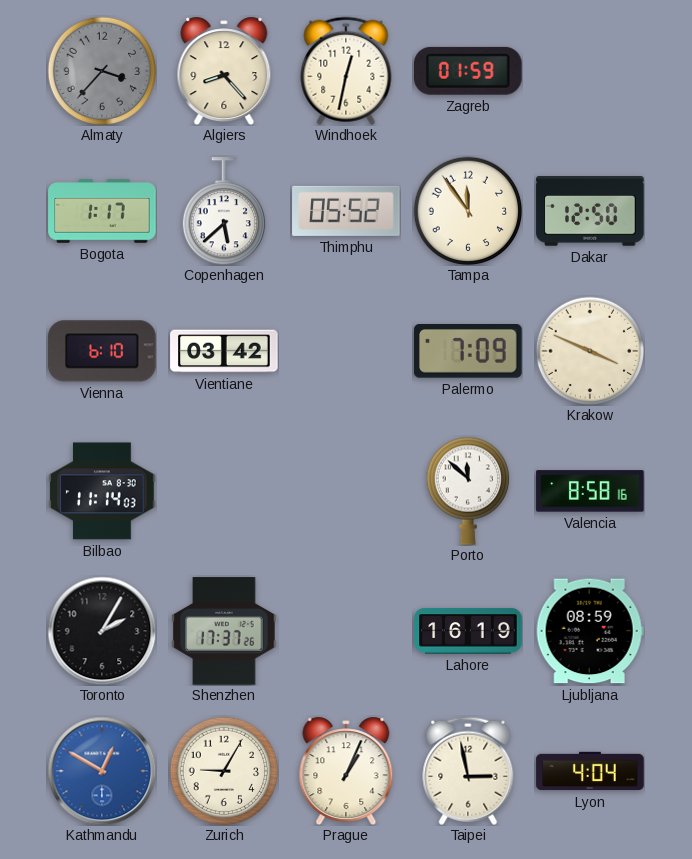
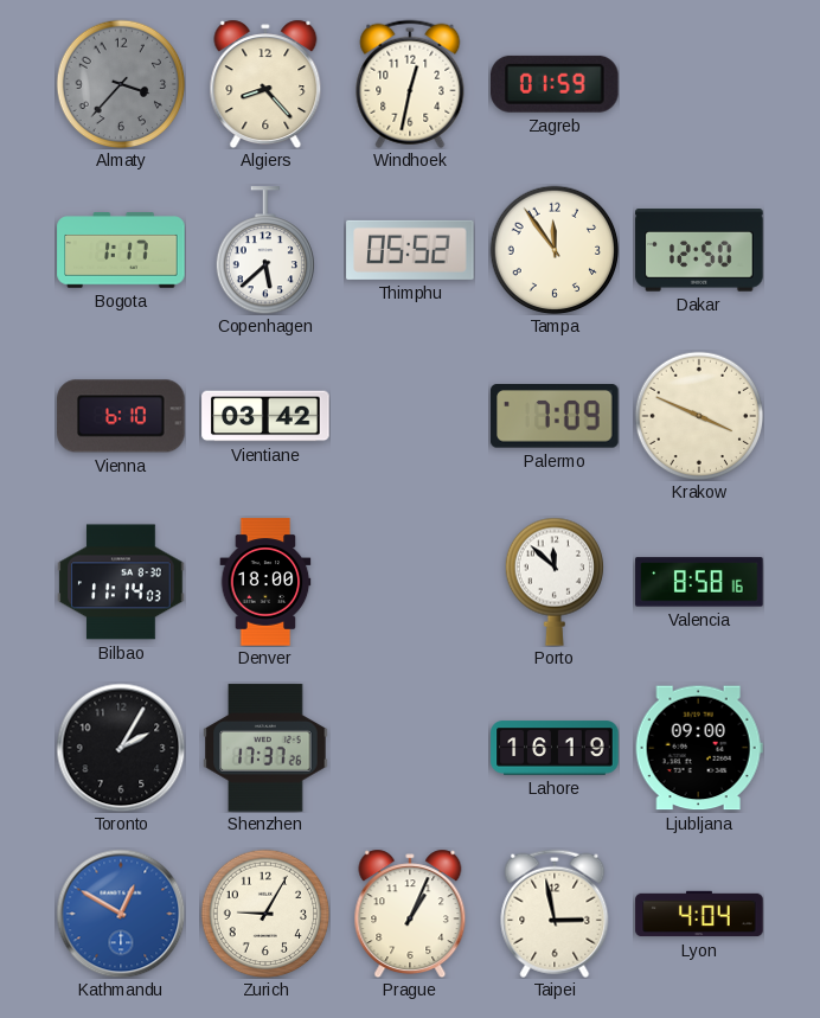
Denver: none -> 18:00 (265, 582)
Ljubljana: 08:59 -> 09:00 (699, 748)
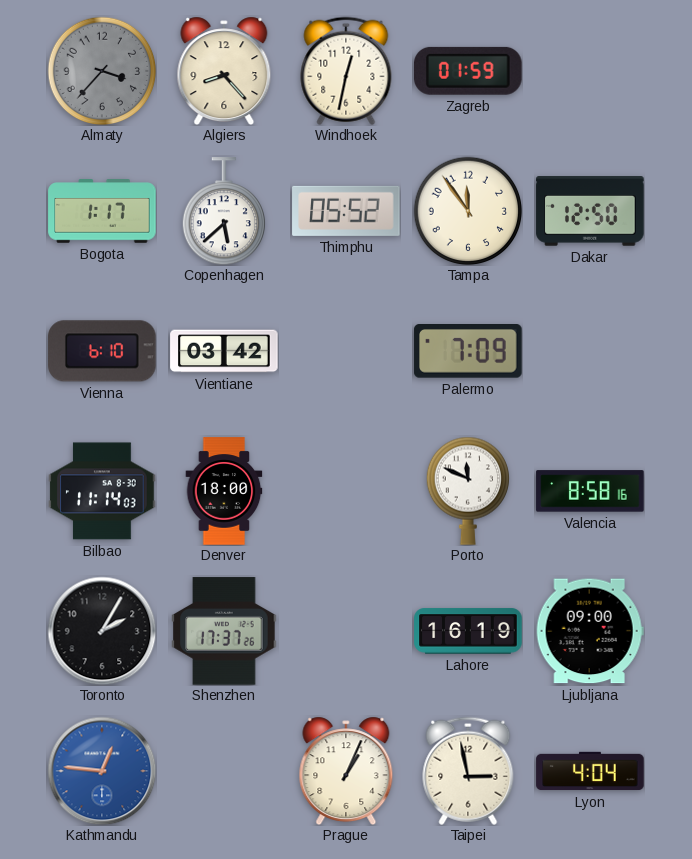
Krakow: 3:49 -> none (699, 416)
Porto: 11:52 -> 11:49 (467, 491)
Kathmandu: 12:50 -> 12:46 (102, 771)
Zurich: 9:05 -> none (265, 914)
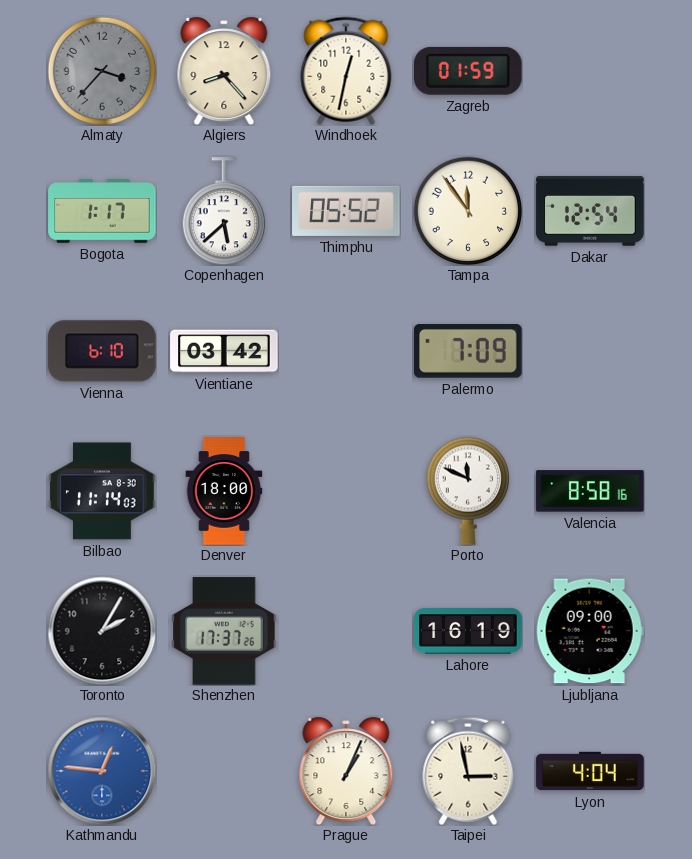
Dakar: 12:50 -> 12:54 (590, 211)
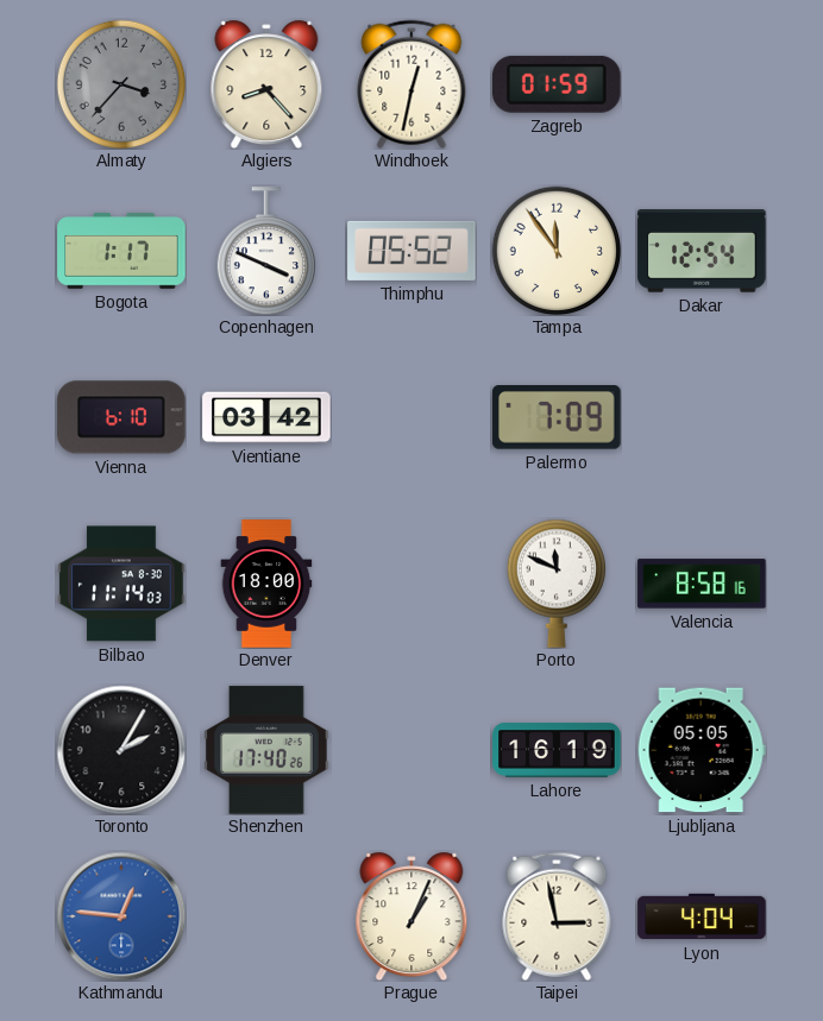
Copenhagen: 5:38 -> 3:49 (265, 251)
Shenzhen: 17:37 -> 17:40 (266, 750)
Ljubljana: 09:00 -> 05:05 (702, 750)
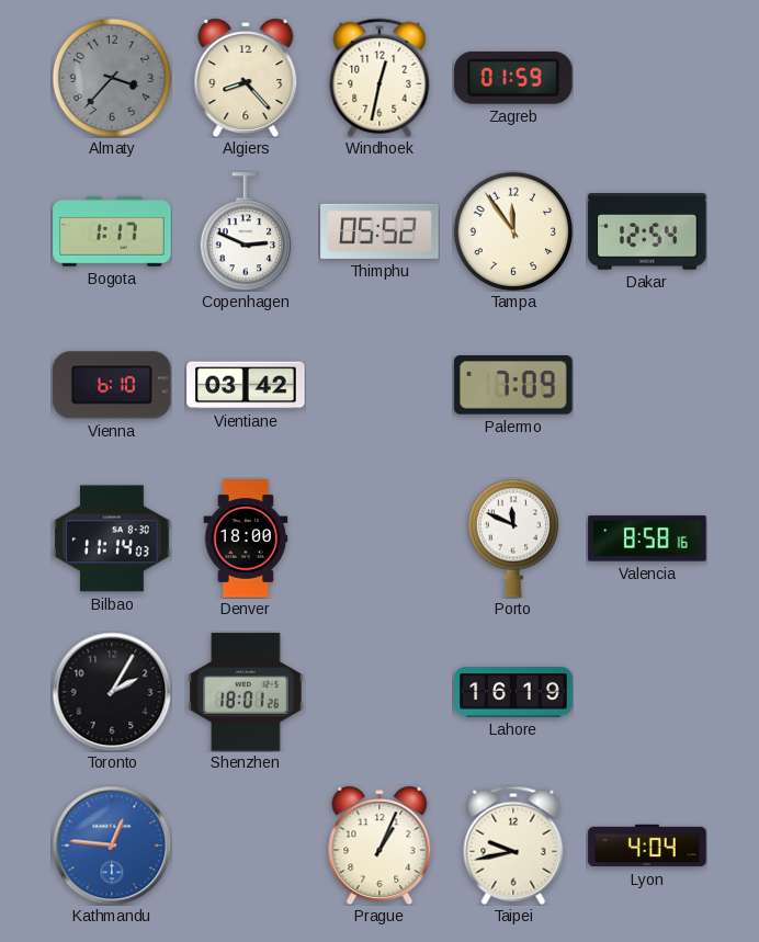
Copenhagen: 3:49 -> 2:49 (245, 231)
Shenzhen: 17:40 -> 18:01 (246, 692)
Ljubljana: 05:05 -> none (702, 750)
Taipei: 2:58 -> 9:43 (513, 845)
